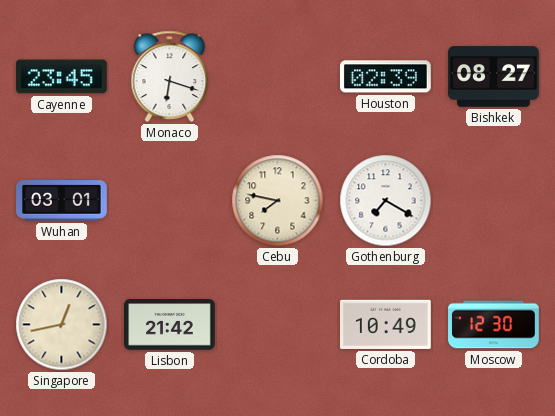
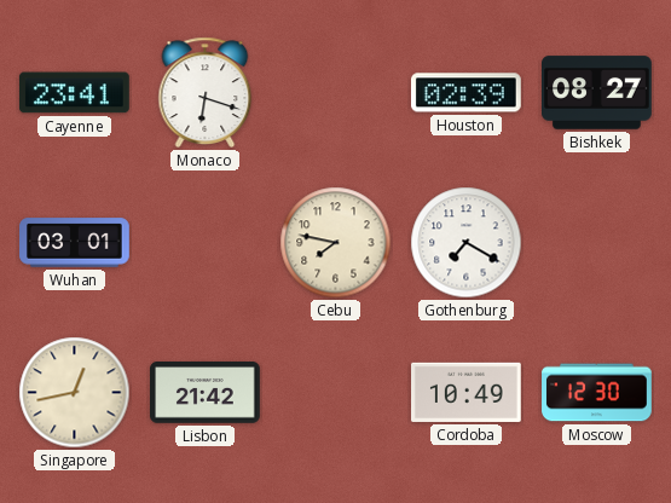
Cayenne: 23:45 -> 23:41 (74, 93)
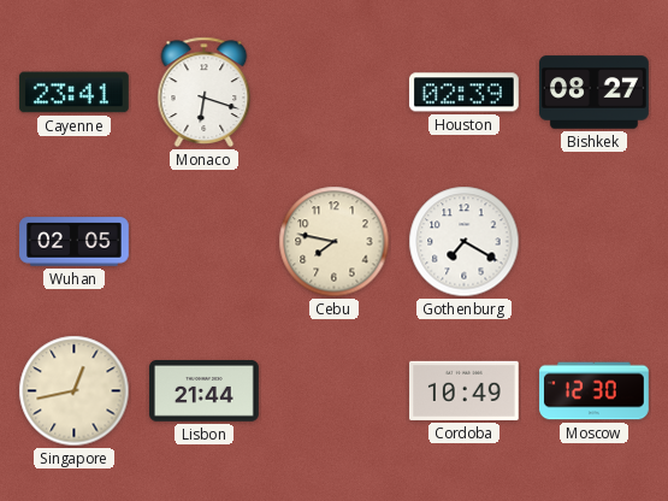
Wuhan: 03:01 -> 02:05 (75, 242)
Lisbon: 21:42 -> 21:44 (205, 391)
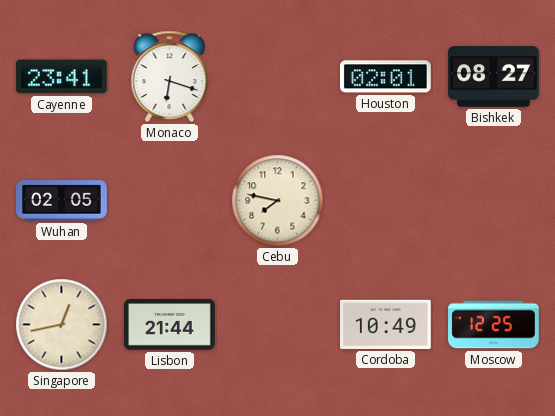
Houston: 02:39 -> 02:01 (385, 77)
Gothenburg: 7:20 -> none (465, 242)
Moscow: 12:30 -> 12:25 (494, 325)
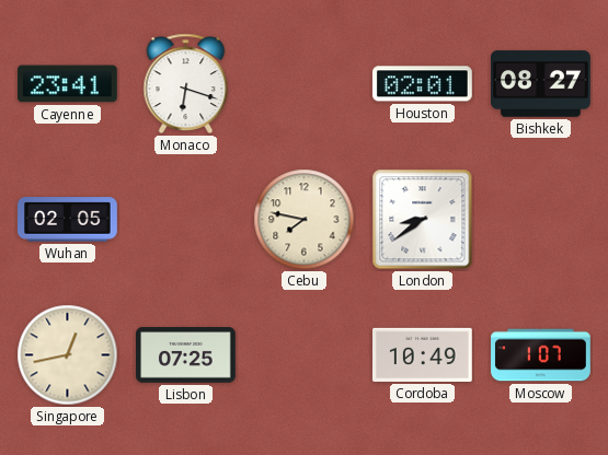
London: none -> 8:39 (423, 220)
Lisbon: 21:44 -> 07:25 (186, 355)
Moscow: 12:25 -> 1:07 (541, 355)
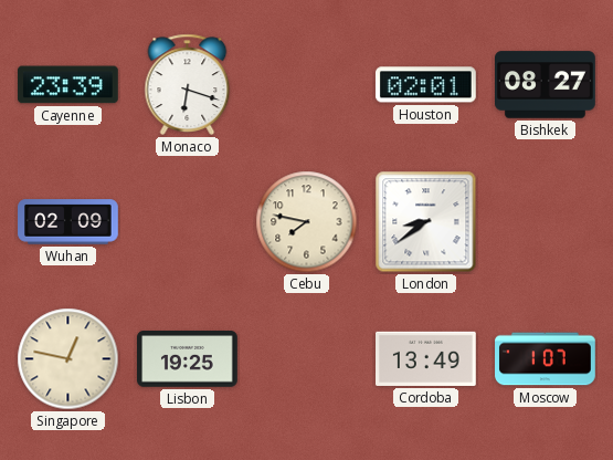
Cayenne: 23:41 -> 23:39 (67, 85)
Wuhan: 02:05 -> 02:09 (68, 222)
Singapore: 12:43 -> 12:47 (68, 359)
Lisbon: 07:25 -> 19:25 (188, 359)
Cordoba: 10:49 -> 13:49 (426, 358)
